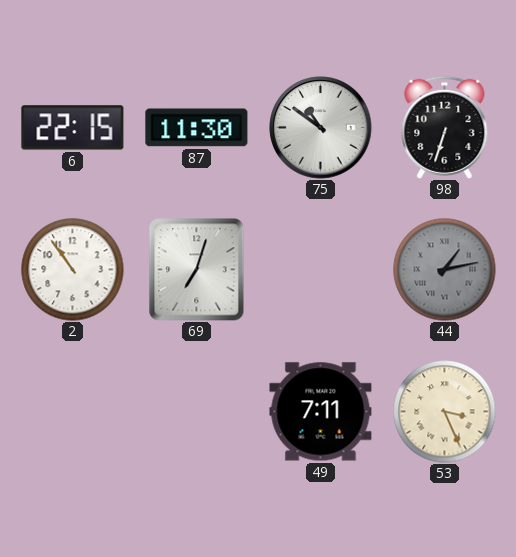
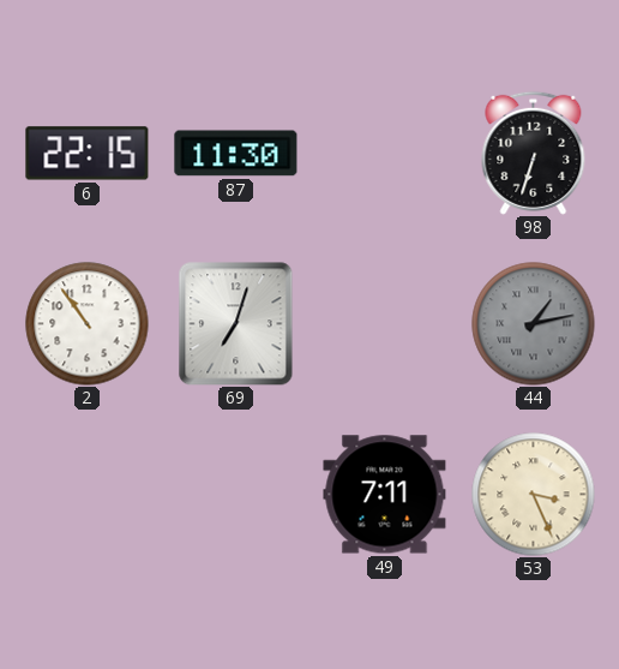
75: 10:51 -> none (321, 128)
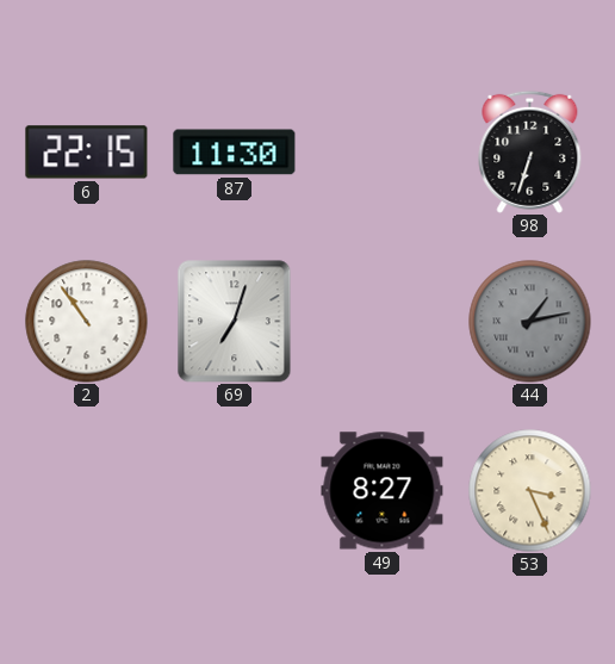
49: 7:11 -> 8:27 (383, 491)
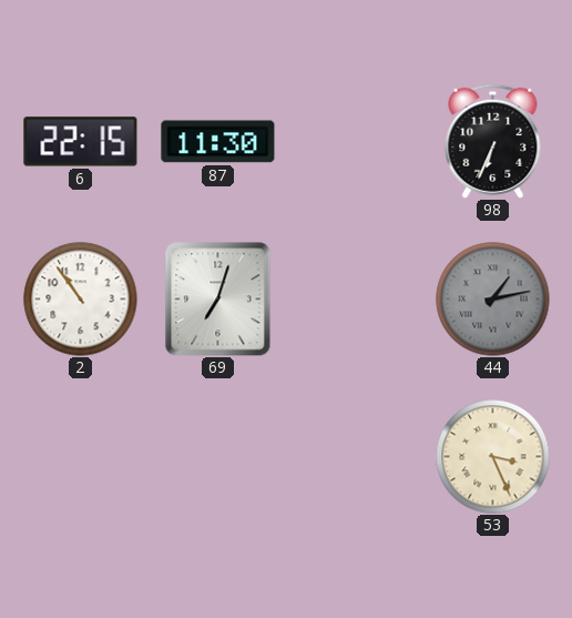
98: 6:33 -> 6:34 (493, 141)
49: 8:27 -> none (383, 491)
